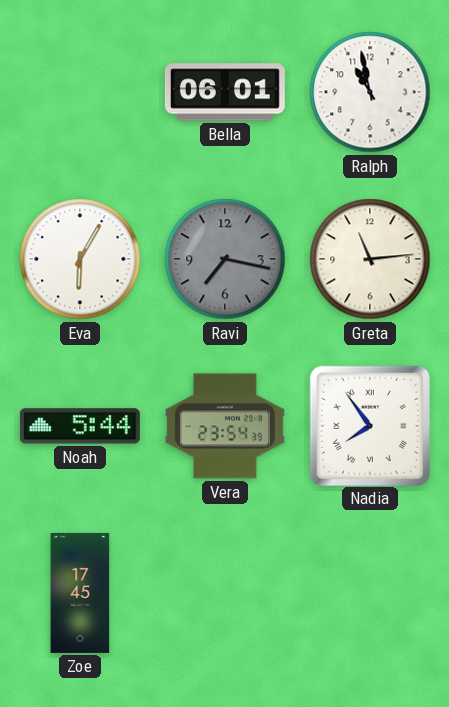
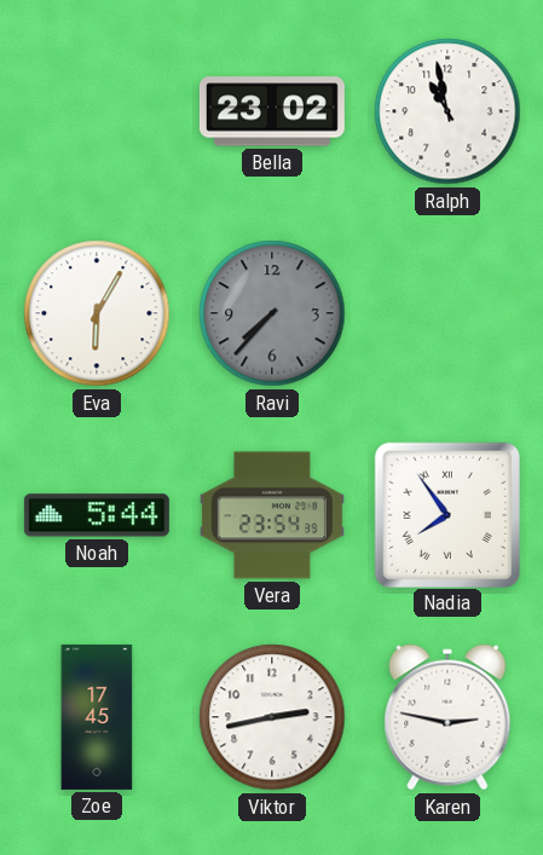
Bella: 06:01 -> 23:02 (272, 111)
Ravi: 7:17 -> 7:37 (272, 313)
Greta: 11:14 -> none (370, 259)
Viktor: none -> 2:43 (272, 717)
Karen: none -> 2:47 (447, 717)
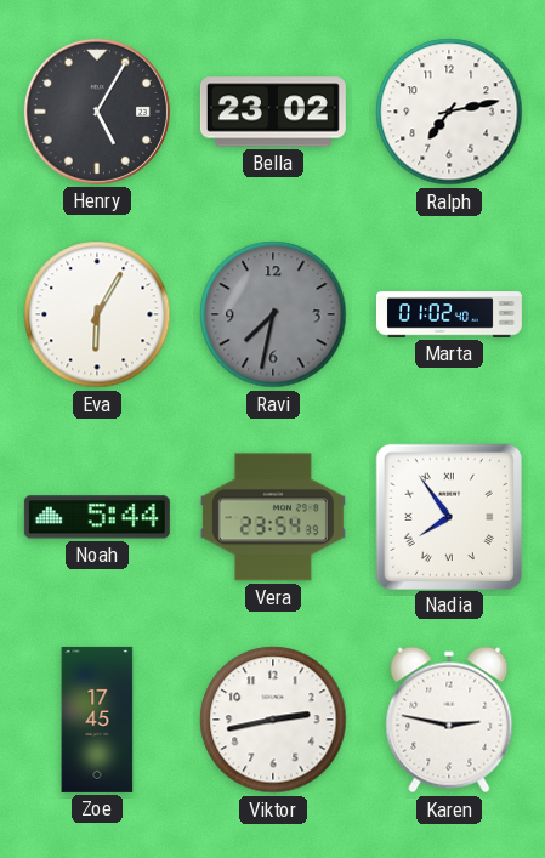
Henry: none -> 5:05 (97, 112)
Ralph: 10:58 -> 7:13 (449, 112)
Ravi: 7:37 -> 7:32 (273, 314)
Marta: none -> 01:02 (449, 314)
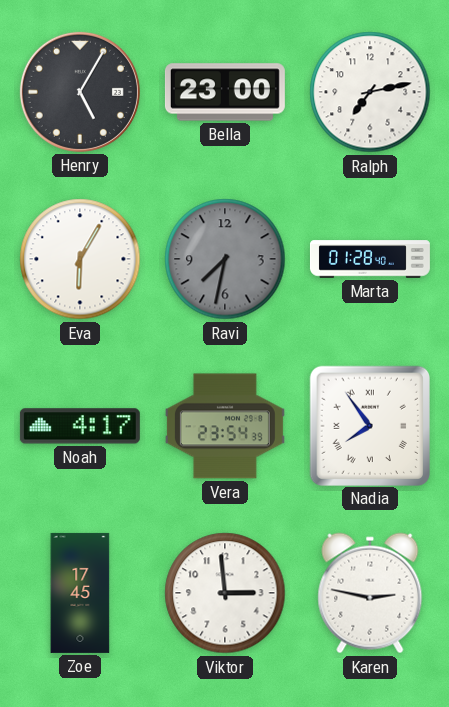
Bella: 23:02 -> 23:00 (225, 92)
Marta: 01:02 -> 01:28 (370, 259)
Noah: 5:44 -> 4:17 (80, 426)
Viktor: 2:43 -> 2:59 (225, 593)
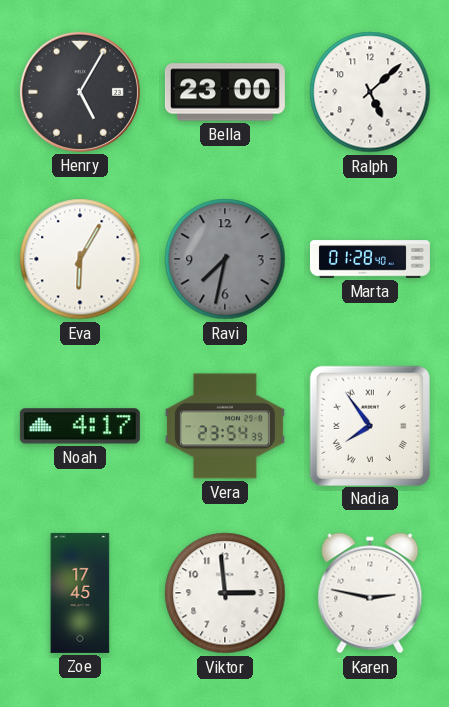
Ralph: 7:13 -> 5:08 (370, 92)
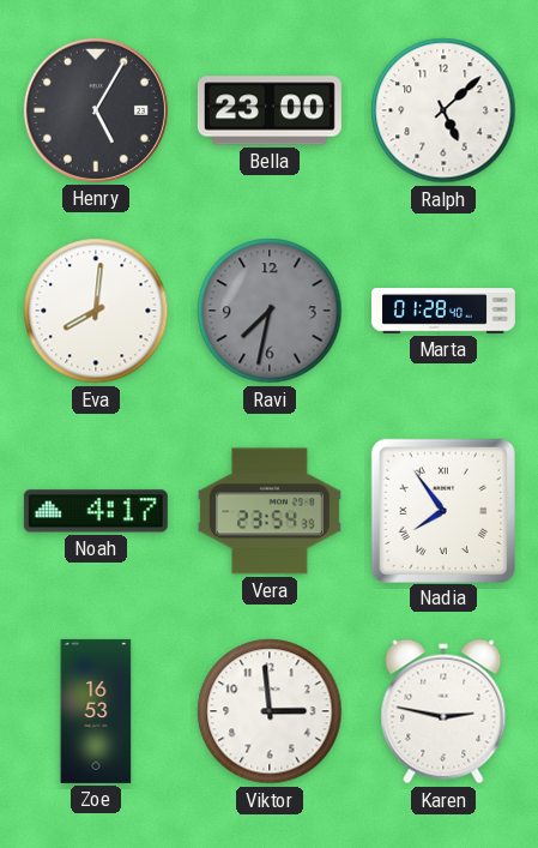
Eva: 6:05 -> 8:01 (96, 311)
Zoe: 17:45 -> 16:53 (96, 711)
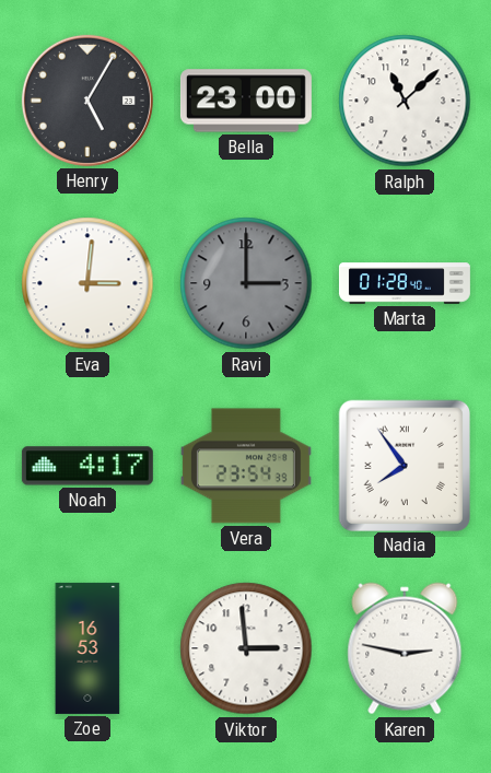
Ralph: 5:08 -> 11:08 (405, 101)
Eva: 8:01 -> 3:01 (87, 283)
Ravi: 7:32 -> 3:00 (246, 283)
